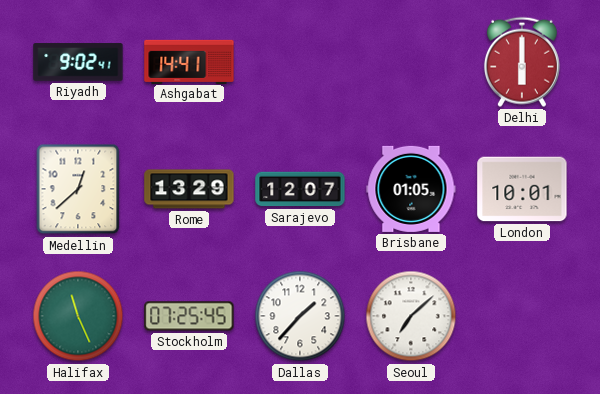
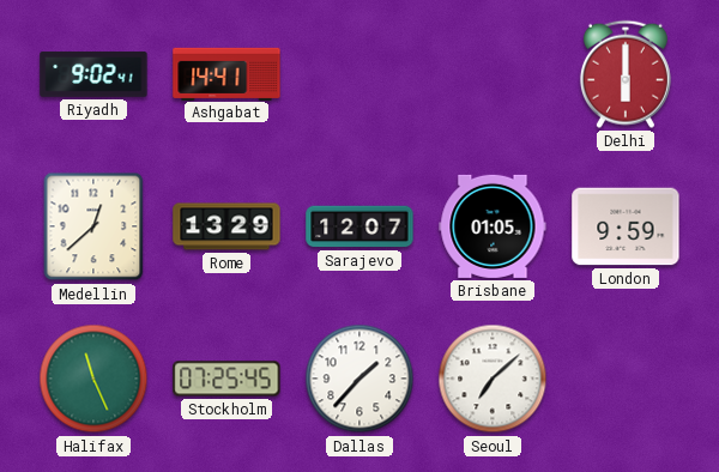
London: 10:01 -> 9:59 (626, 226)
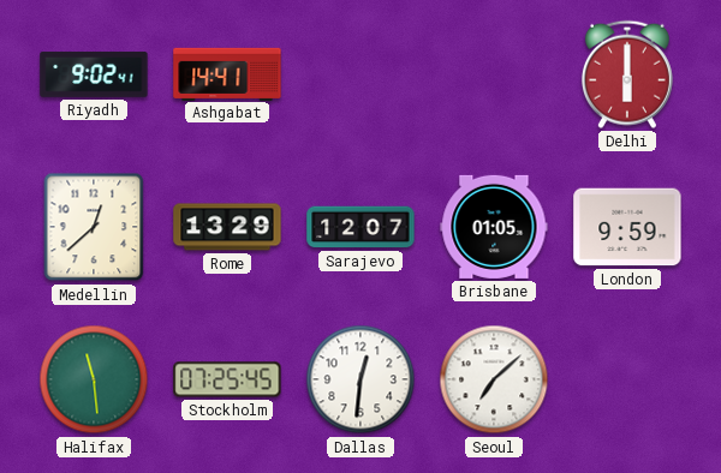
Halifax: 11:26 -> 11:29 (94, 379)
Dallas: 1:37 -> 12:31 (360, 379)
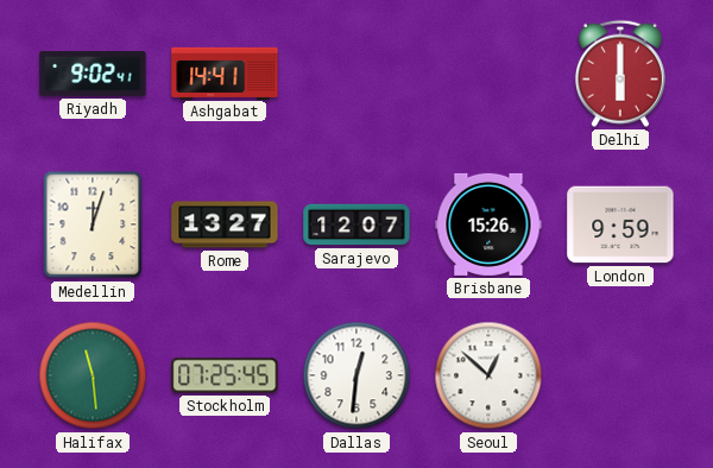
Medellin: 12:38 -> 12:03 (93, 224)
Rome: 13:29 -> 13:27 (225, 224)
Brisbane: 01:05 -> 15:26 (488, 224)
Seoul: 7:08 -> 12:52 (488, 375)
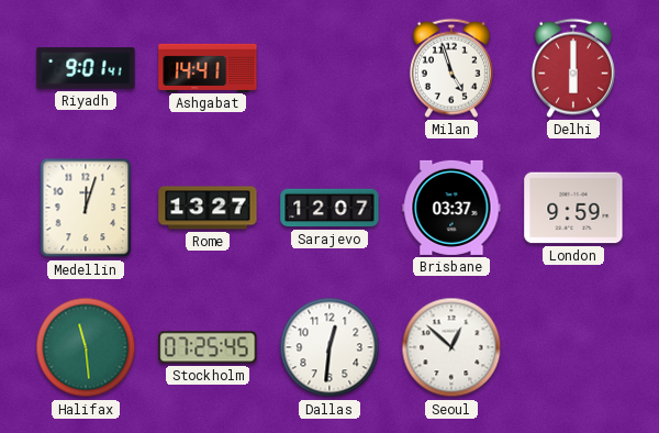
Riyadh: 9:02 -> 9:01 (86, 68)
Milan: none -> 4:57 (451, 68)
Brisbane: 15:26 -> 03:37 (451, 208)
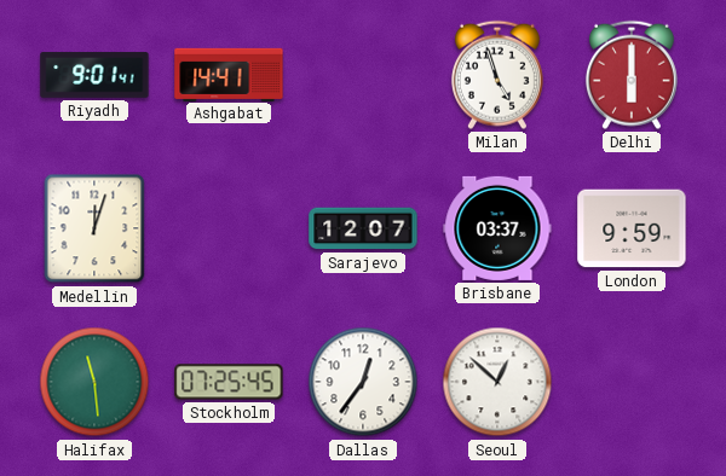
Rome: 13:27 -> none (208, 208)
Dallas: 12:31 -> 12:36 (363, 382)
